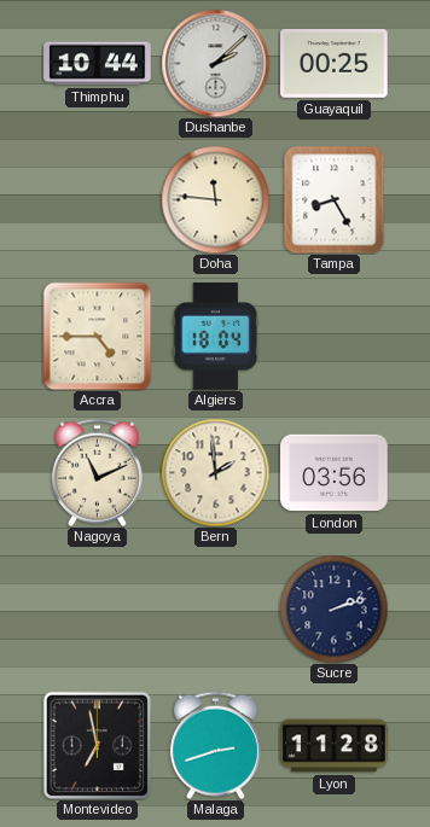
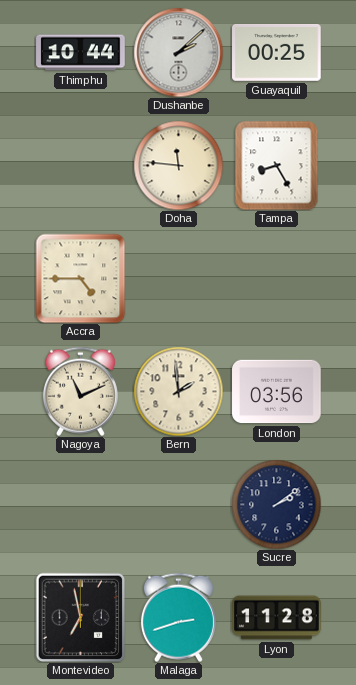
Algiers: 18:04 -> none (216, 337)
Sucre: 2:12 -> 2:09 (276, 504)
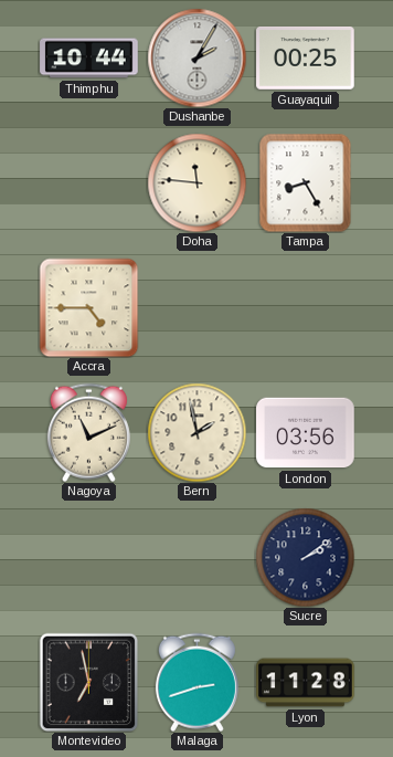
Dushanbe: 2:08 -> 2:05 (197, 57)
Bern: 1:59 -> 1:58 (197, 432)
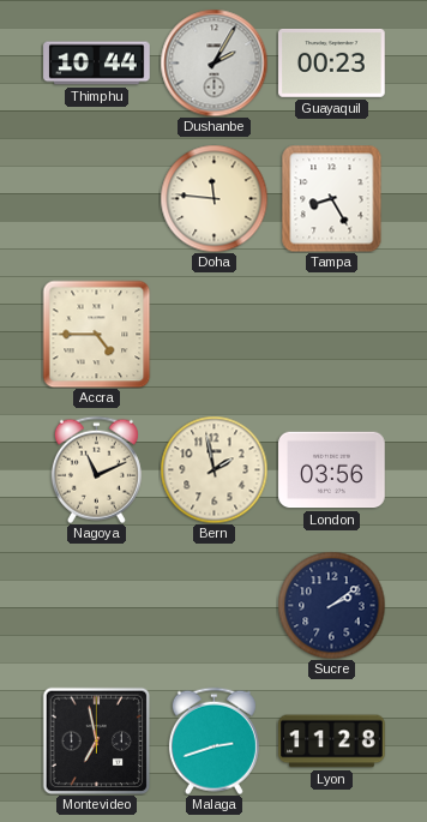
Guayaquil: 00:25 -> 00:23 (332, 64)
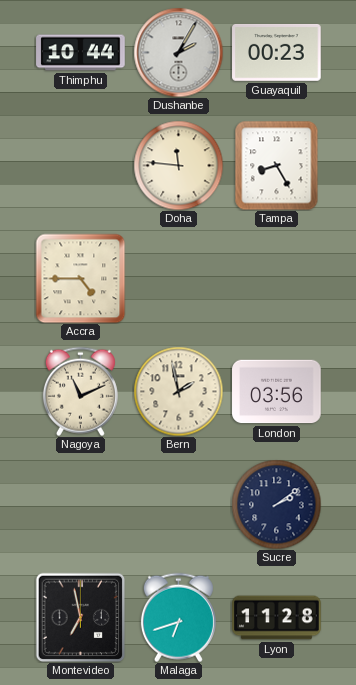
Malaga: 2:42 -> 6:42 (178, 617)
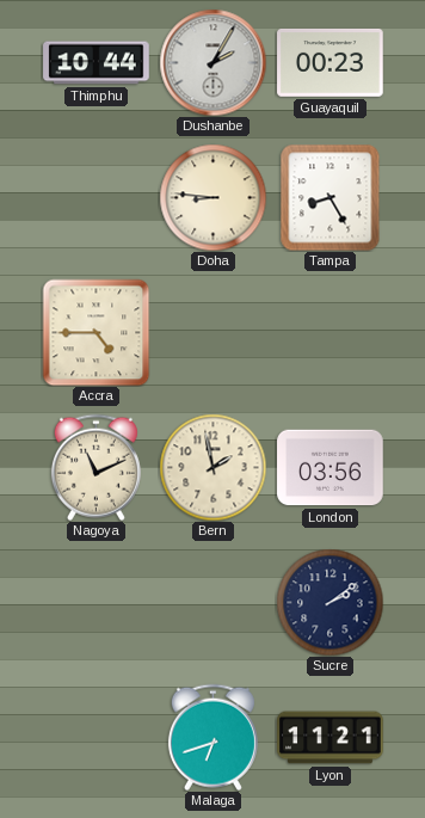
Doha: 11:46 -> 8:46 (213, 197)
Montevideo: 6:58 -> none (80, 617)
Lyon: 11:28 -> 11:21 (331, 738)
